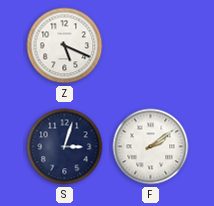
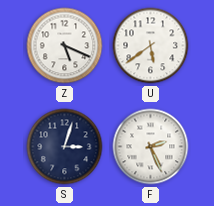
U: none -> 5:39 (151, 46)
F: 2:09 -> 2:26 (151, 147)
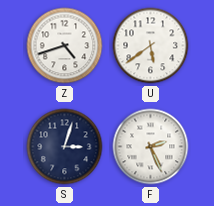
Z: 5:19 -> 4:42 (65, 46)
